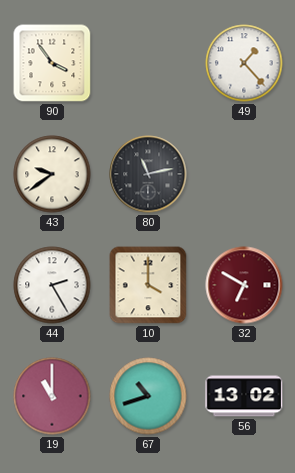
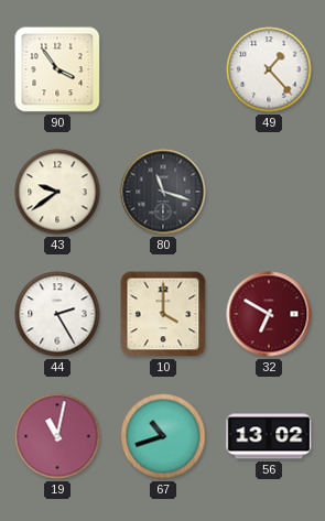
80: 11:13 -> 11:18 (163, 192)
19: 11:00 -> 11:02 (57, 436)
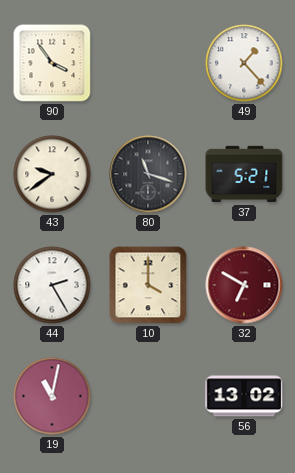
37: none -> 5:21 (244, 174)
67: 10:42 -> none (163, 436)
